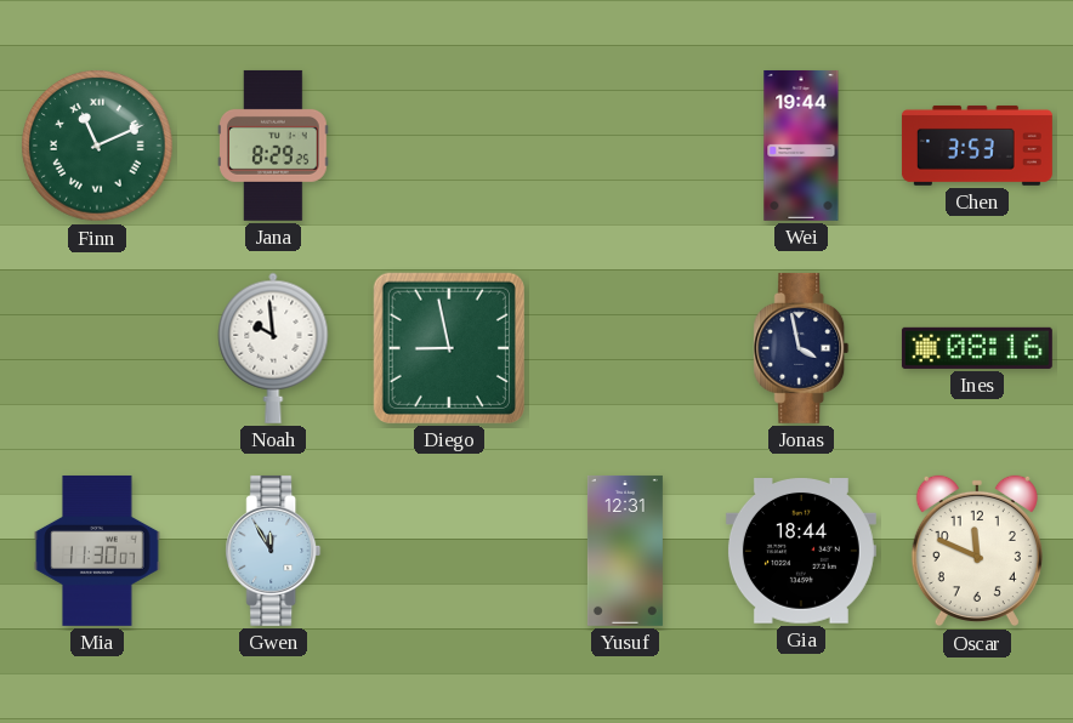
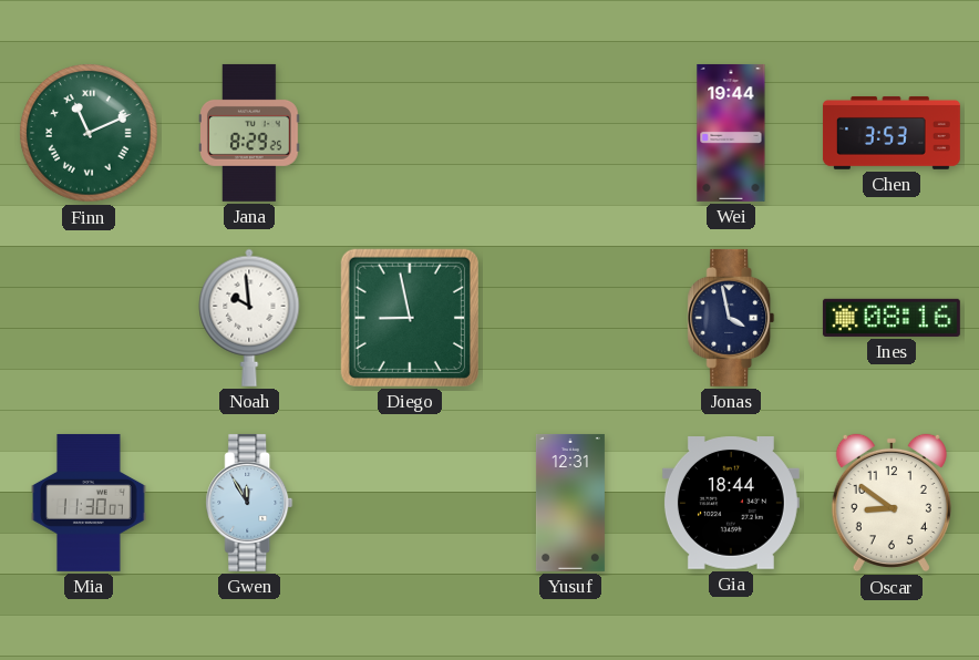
Oscar: 11:49 -> 8:51 (892, 503)
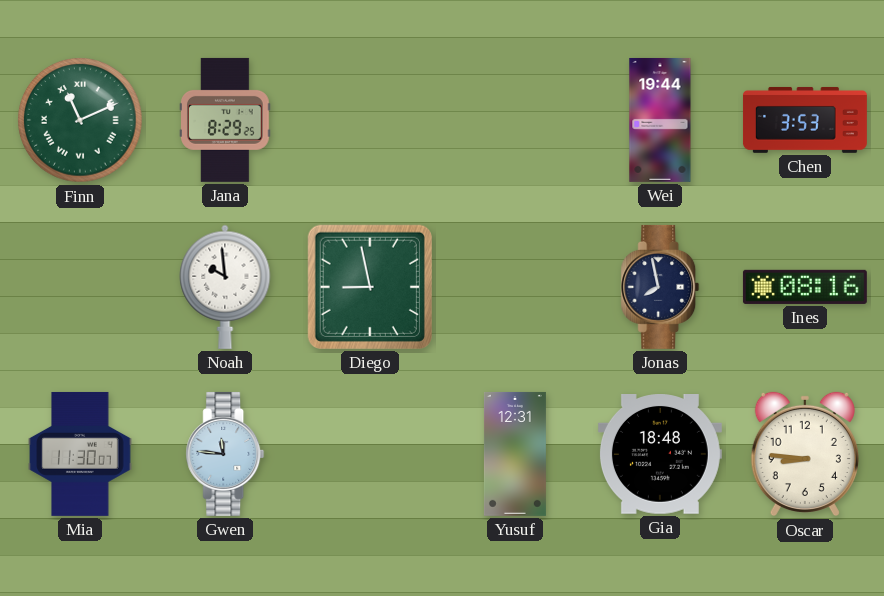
Jonas: 3:58 -> 7:58 (660, 287)
Gwen: 11:55 -> 11:46 (225, 454)
Gia: 18:44 -> 18:48 (660, 455)
Oscar: 8:51 -> 8:46 (805, 454)
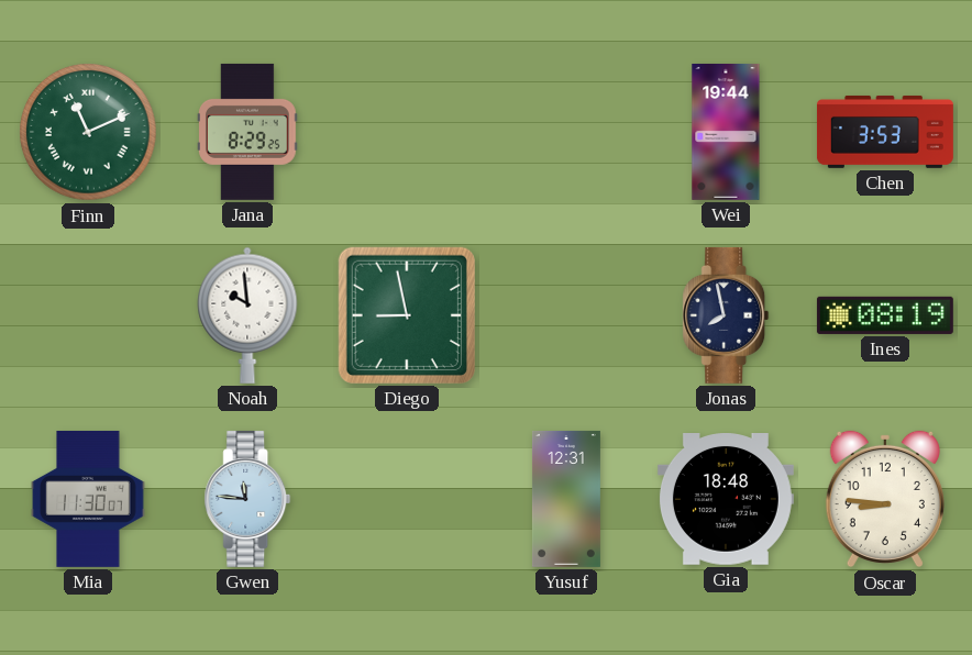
Ines: 08:16 -> 08:19 (885, 315)
